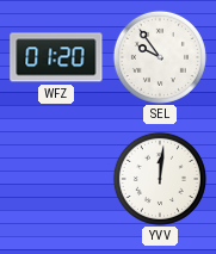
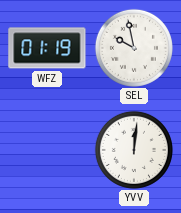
WFZ: 01:20 -> 01:19 (47, 48)
SEL: 9:54 -> 9:58 (134, 48)
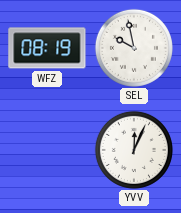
WFZ: 01:19 -> 08:19 (47, 48)
YVV: 12:01 -> 12:04 (134, 150)
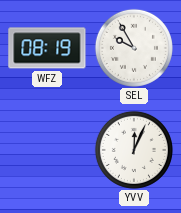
SEL: 9:58 -> 9:55 (134, 48)
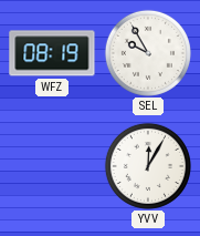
YVV: 12:04 -> 12:05 (148, 166)
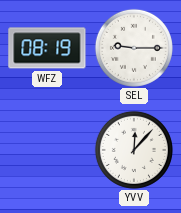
SEL: 9:55 -> 9:15 (134, 48)
YVV: 12:05 -> 12:07 (134, 150)
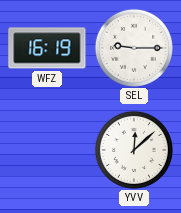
WFZ: 08:19 -> 16:19 (47, 48)
YVV: 12:07 -> 12:08 (134, 150)
